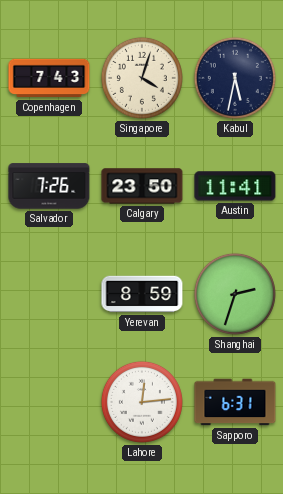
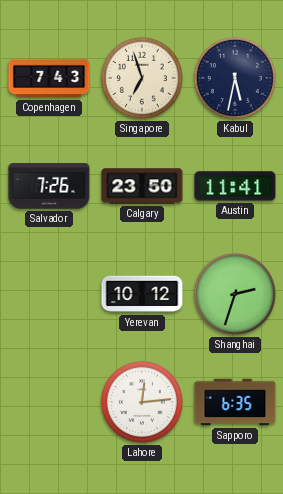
Singapore: 4:03 -> 6:57 (142, 78)
Yerevan: 8:59 -> 10:12 (142, 294)
Sapporo: 6:31 -> 6:35 (235, 402)
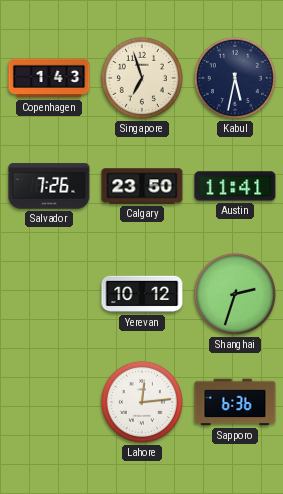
Copenhagen: 7:43 -> 1:43 (49, 78)
Sapporo: 6:35 -> 6:36 (235, 402)
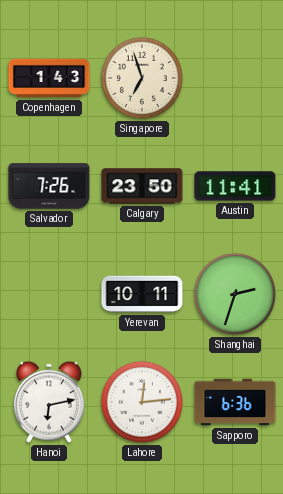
Kabul: 5:32 -> none (235, 78)
Yerevan: 10:12 -> 10:11 (142, 294)
Hanoi: none -> 6:13 (49, 402)
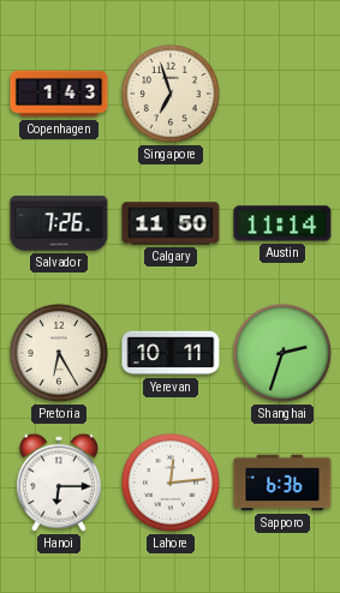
Calgary: 23:50 -> 11:50 (171, 223)
Austin: 11:41 -> 11:14 (282, 223)
Pretoria: none -> 6:25 (59, 353)
Hanoi: 6:13 -> 6:15 (59, 483)
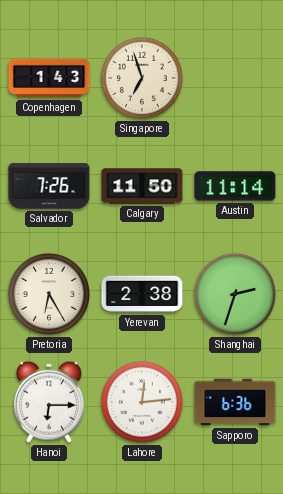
Yerevan: 10:11 -> 2:38 (142, 294)
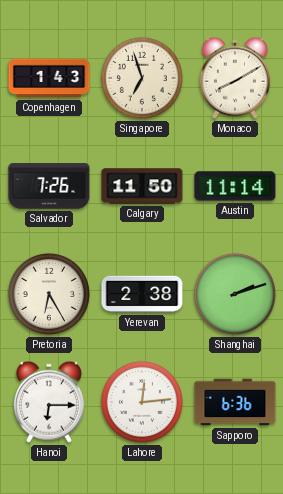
Monaco: none -> 8:10 (235, 78)
Shanghai: 2:33 -> 2:12 (235, 294)
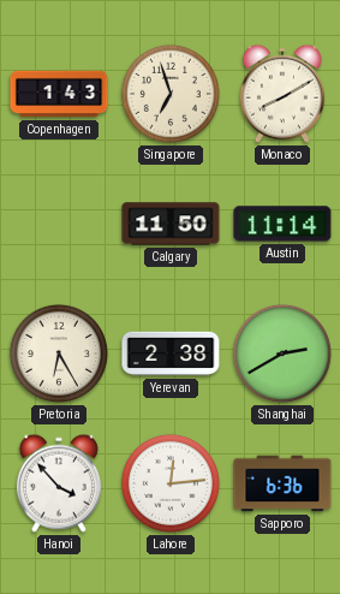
Salvador: 7:26 -> none (49, 186)
Shanghai: 2:12 -> 2:40 (282, 354)
Hanoi: 6:15 -> 3:53 (59, 483)
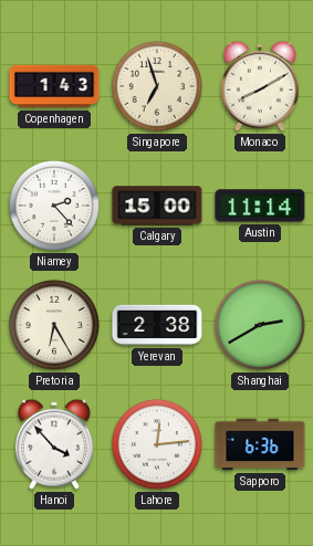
Niamey: none -> 2:23 (54, 206)
Calgary: 11:50 -> 15:00 (157, 206)
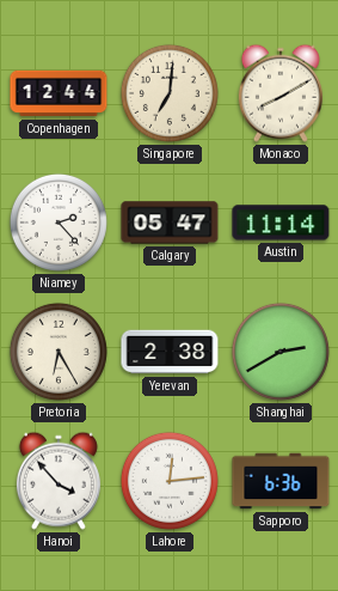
Copenhagen: 1:43 -> 12:44 (59, 93)
Singapore: 6:57 -> 7:01 (170, 93)
Calgary: 15:00 -> 05:47 (170, 223)
